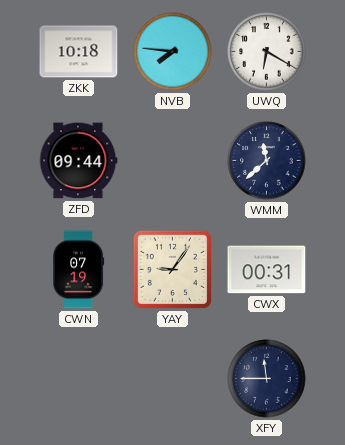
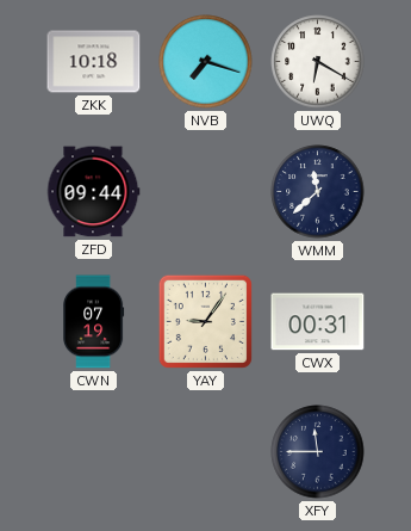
NVB: 7:46 -> 7:18 (206, 62)
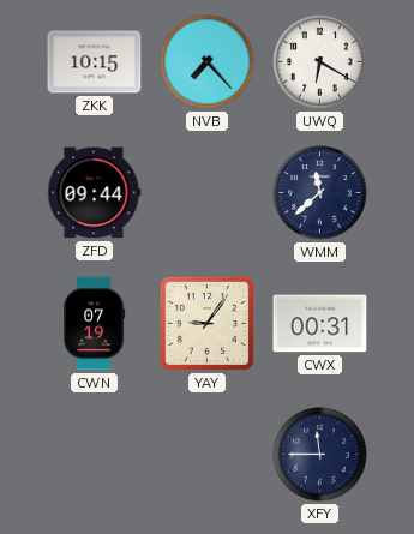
ZKK: 10:18 -> 10:15 (95, 62)
NVB: 7:18 -> 7:23 (208, 62)
